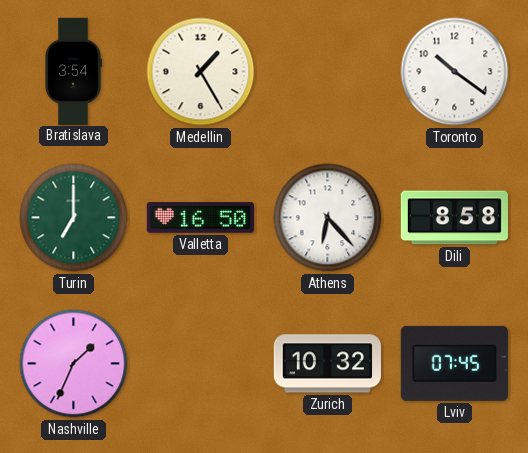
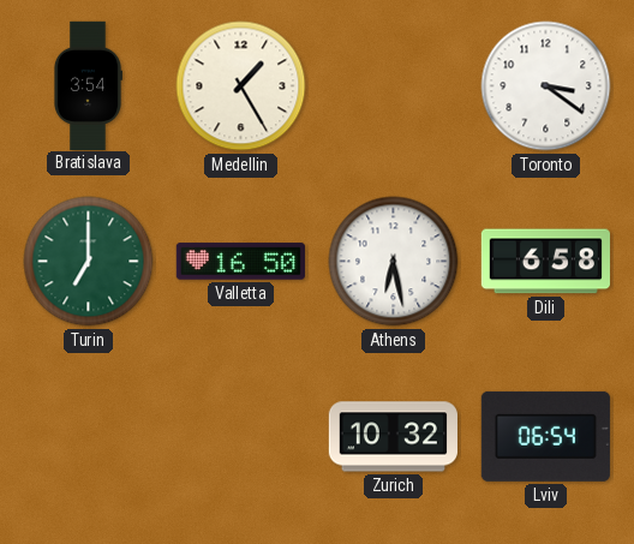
Toronto: 10:21 -> 3:21 (546, 86)
Athens: 6:23 -> 6:28 (394, 262)
Dili: 8:58 -> 6:58 (545, 262)
Nashville: 1:34 -> none (74, 364)
Lviv: 07:45 -> 06:54 (545, 436)
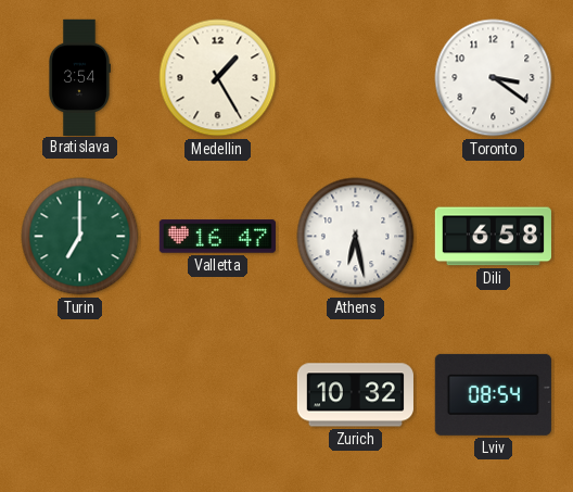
Valletta: 16:50 -> 16:47 (217, 237)
Lviv: 06:54 -> 08:54 (493, 394)
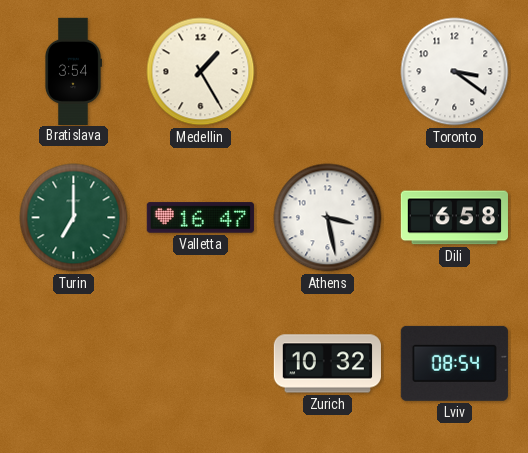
Athens: 6:28 -> 3:28 (328, 218)
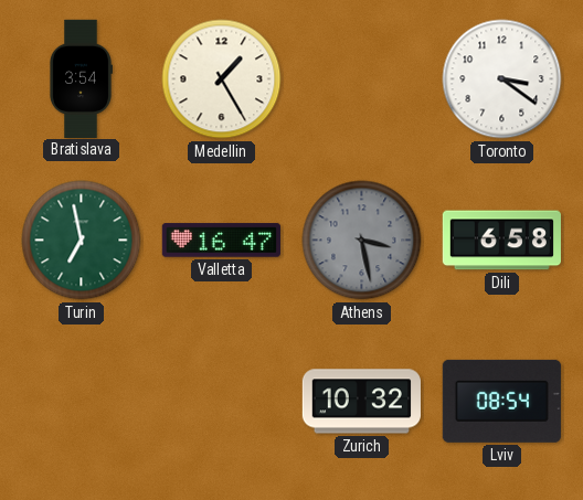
Turin: 7:00 -> 6:58 (82, 241)
Athens dial: white -> grey (362, 241)
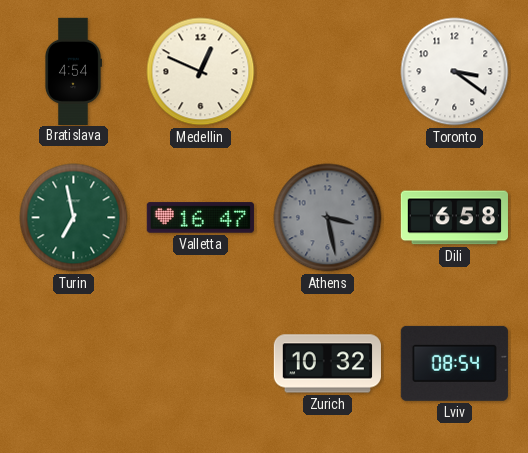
Bratislava: 3:54 -> 4:54 (73, 71)
Medellin: 1:25 -> 12:49 (201, 72)
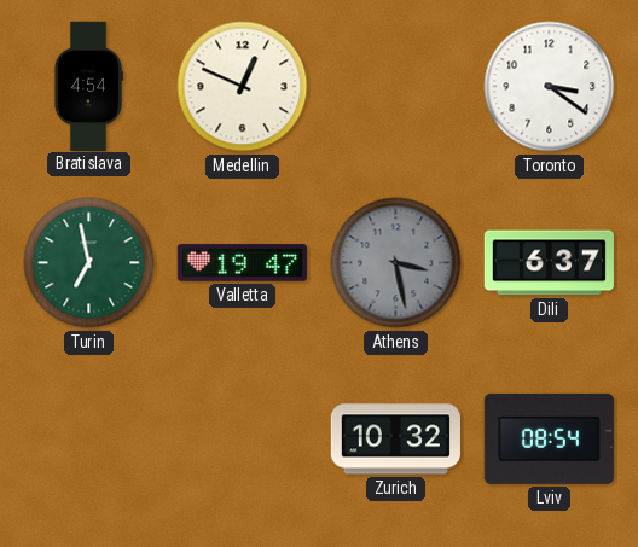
Valletta: 16:47 -> 19:47 (242, 263)
Dili: 6:58 -> 6:37 (549, 263)
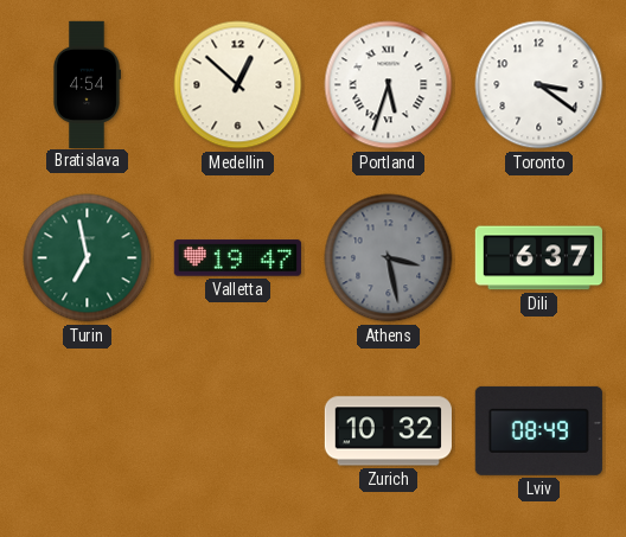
Medellin: 12:49 -> 12:52 (238, 85)
Portland: none -> 5:33 (389, 85)
Lviv: 08:54 -> 08:49 (538, 430)
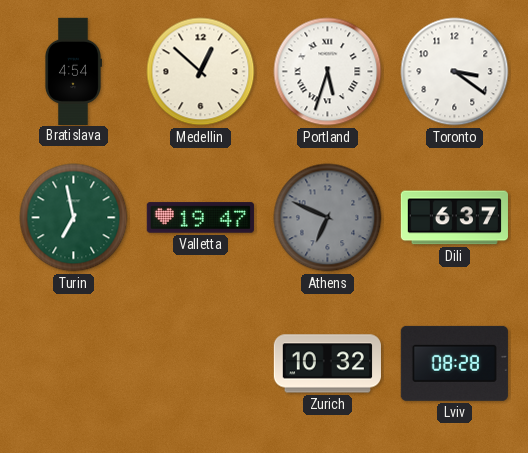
Athens: 3:28 -> 6:49 (328, 218)
Lviv: 08:49 -> 08:28 (454, 363)
